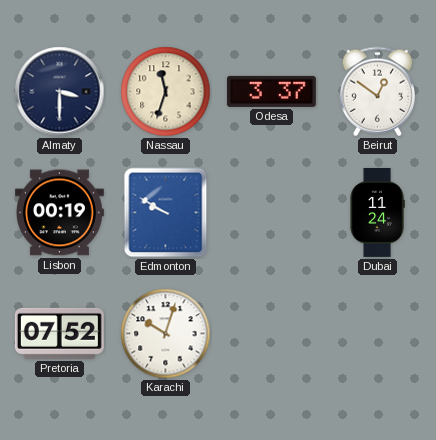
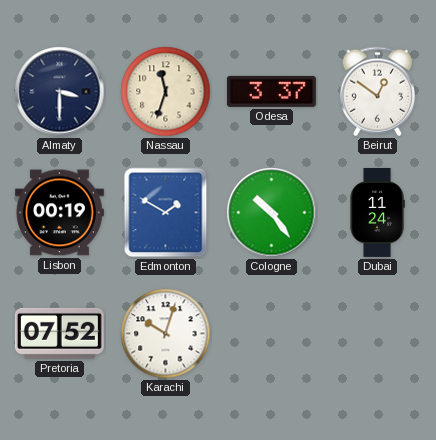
Edmonton: 9:50 -> 1:50 (166, 213)
Cologne: none -> 10:24 (272, 213)
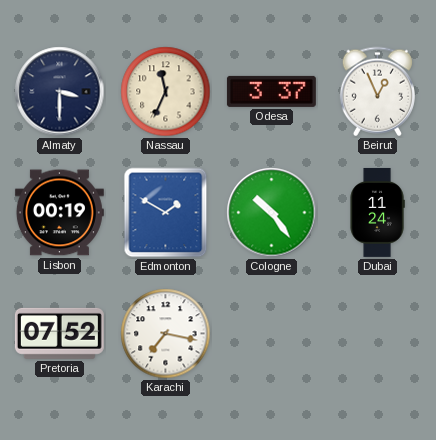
Nassau: 11:33 -> 11:34 (166, 92)
Beirut: 12:51 -> 12:56 (377, 92)
Karachi: 10:03 -> 7:17 (166, 334)
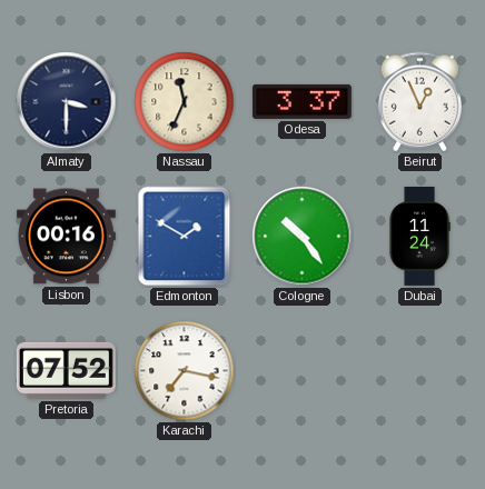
Lisbon: 00:19 -> 00:16 (66, 237)
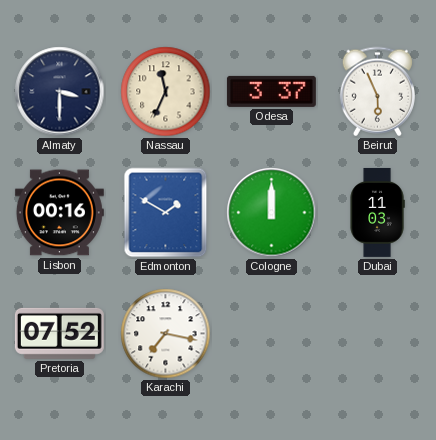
Beirut: 12:56 -> 5:56 (377, 92)
Cologne: 10:24 -> 12:00 (272, 213)
Dubai: 11:24 -> 11:03 (377, 212)
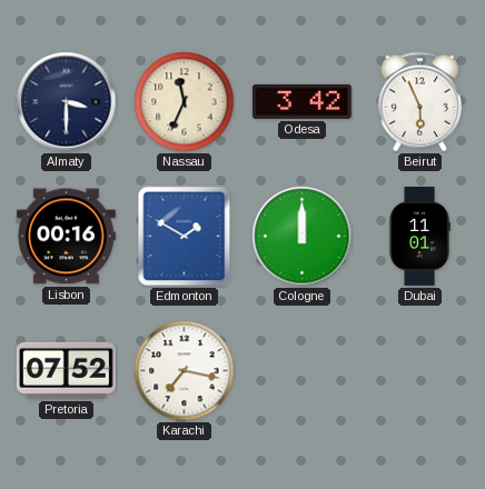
Odesa: 3:37 -> 3:42 (301, 101)
Dubai: 11:03 -> 11:01 (419, 236)
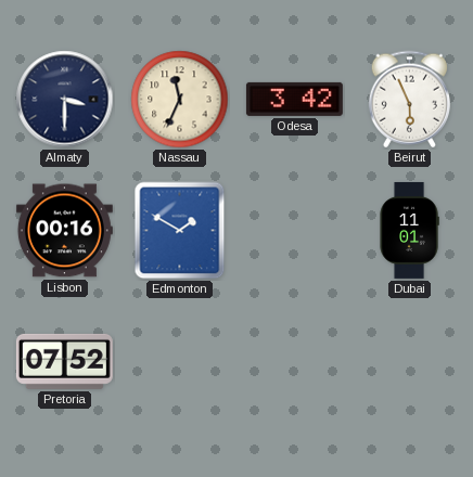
Cologne: 12:00 -> none (303, 237)
Karachi: 7:17 -> none (185, 371)
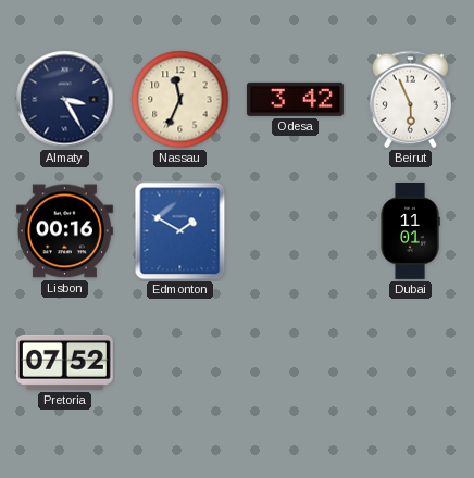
Almaty: 3:30 -> 3:25 (65, 100)
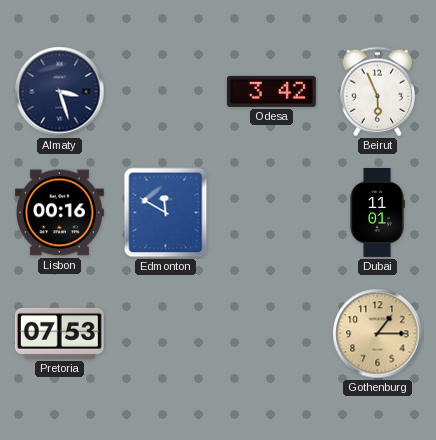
Almaty: 3:25 -> 3:27 (60, 92)
Nassau: 11:34 -> none (180, 100)
Edmonton: 1:50 -> 11:50 (166, 213)
Pretoria: 07:52 -> 07:53 (59, 333)
Gothenburg: none -> 1:15 (378, 334)
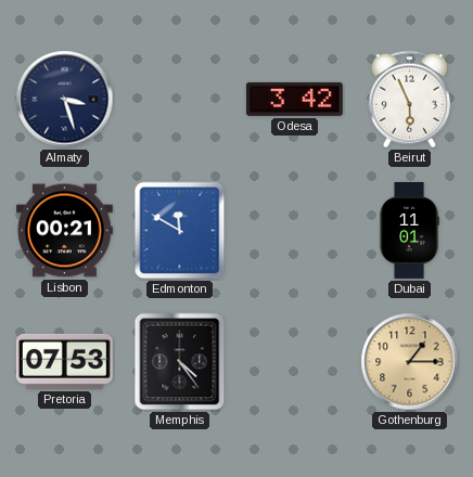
Lisbon: 00:16 -> 00:21 (64, 231)
Memphis: none -> 4:24 (180, 362)
